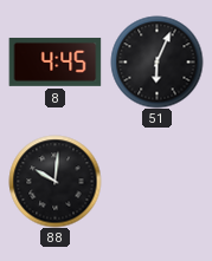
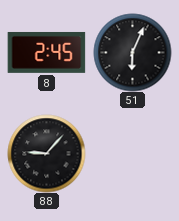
8: 4:45 -> 2:45 (46, 52)
88: 10:01 -> 9:07 (46, 153)
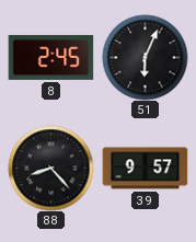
88: 9:07 -> 8:23 (50, 168)
39: none -> 9:57 (145, 169)
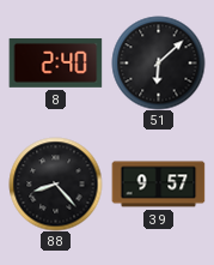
8: 2:45 -> 2:40 (55, 62)
51: 6:04 -> 6:08 (158, 62)
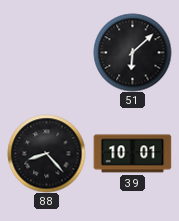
8: 2:40 -> none (55, 62)
39: 9:57 -> 10:01 (132, 154)
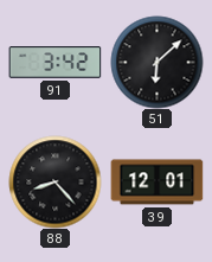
91: none -> 3:42 (54, 63)
39: 10:01 -> 12:01 (156, 183)
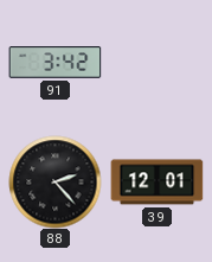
51: 6:08 -> none (156, 62)
88: 8:23 -> 2:23 (54, 181)
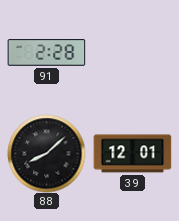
91: 3:42 -> 2:28 (46, 53)
88: 2:23 -> 8:08 (46, 153)
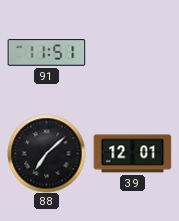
91: 2:28 -> 11:51 (46, 53)
88: 8:08 -> 7:08 (46, 153)
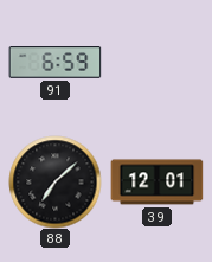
91: 11:51 -> 6:59 (54, 63)
